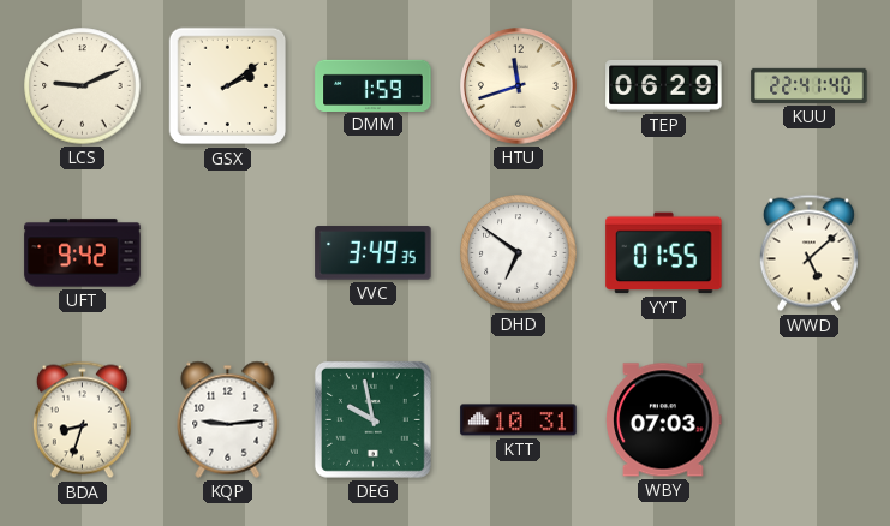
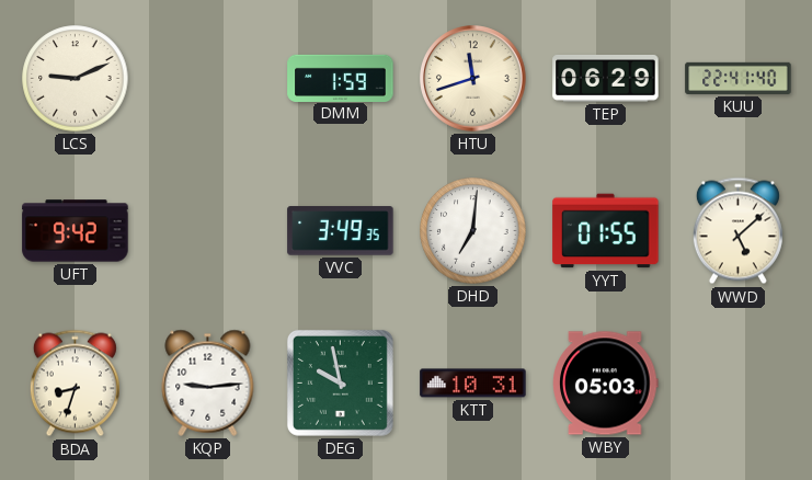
GSX: 2:09 -> none (228, 86)
DHD: 6:51 -> 7:01 (473, 231)
WBY: 07:03 -> 05:03 (606, 384)
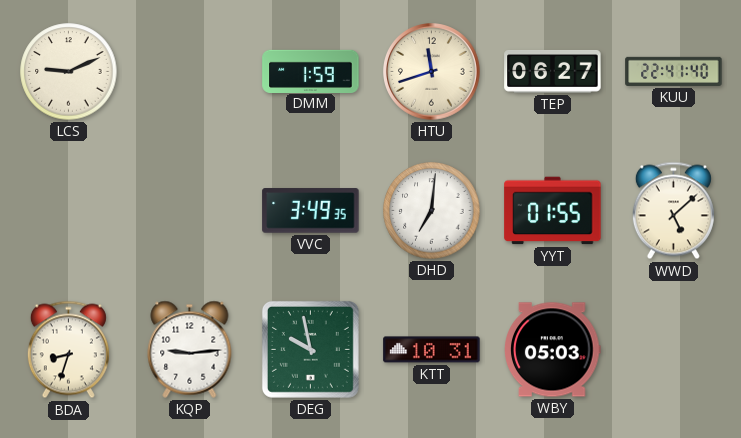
TEP: 06:29 -> 06:27 (553, 71)
UFT: 9:42 -> none (76, 231)
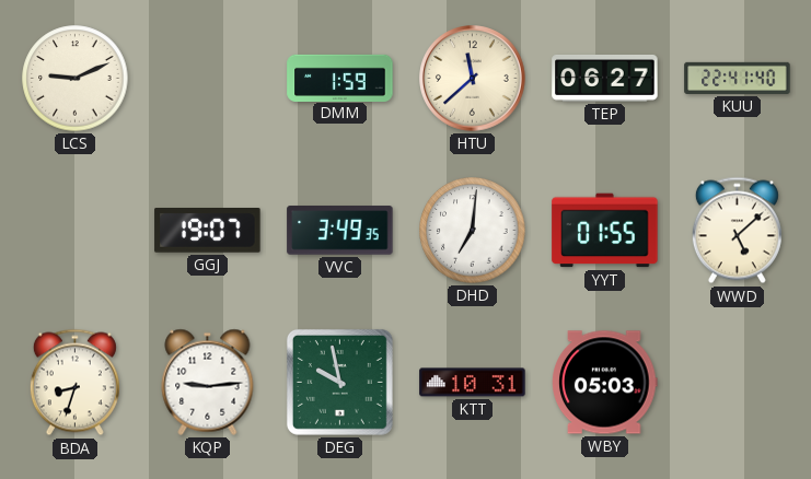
HTU: 11:42 -> 11:38 (473, 79)
GGJ: none -> 19:07 (208, 231)
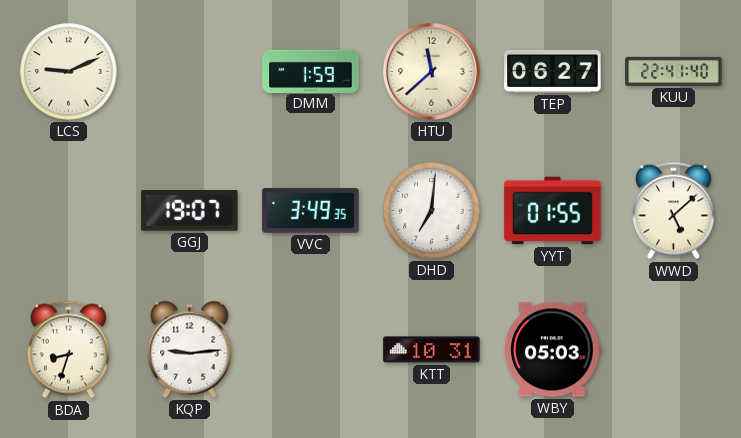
DEG: 9:58 -> none (339, 382)
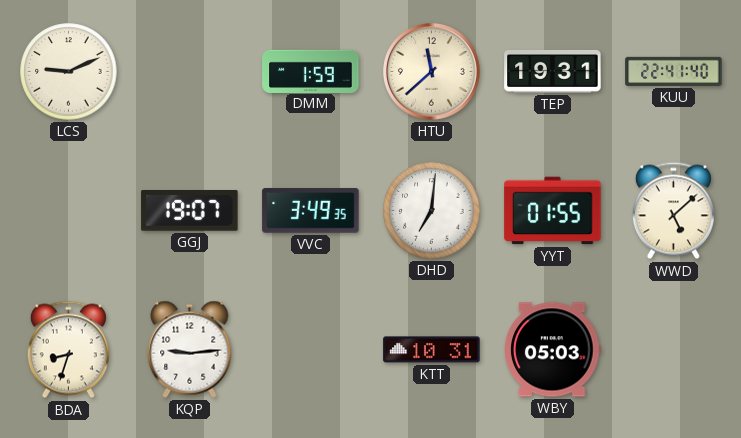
TEP: 06:27 -> 19:31 (553, 71)
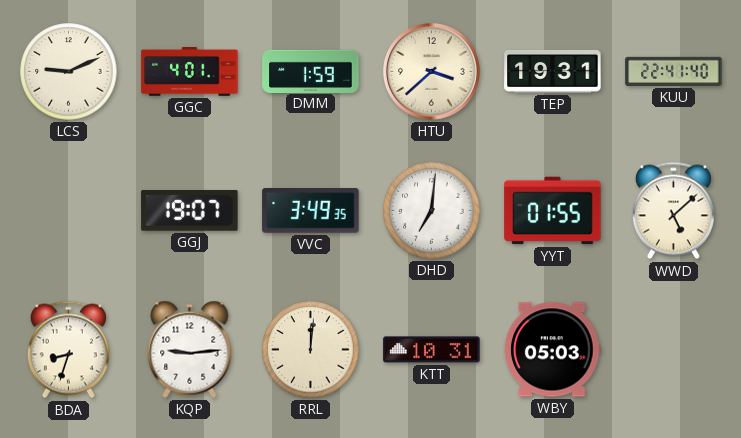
GGC: none -> 4:01 (190, 72)
HTU: 11:38 -> 3:38 (432, 72)
RRL: none -> 12:01 (311, 350)
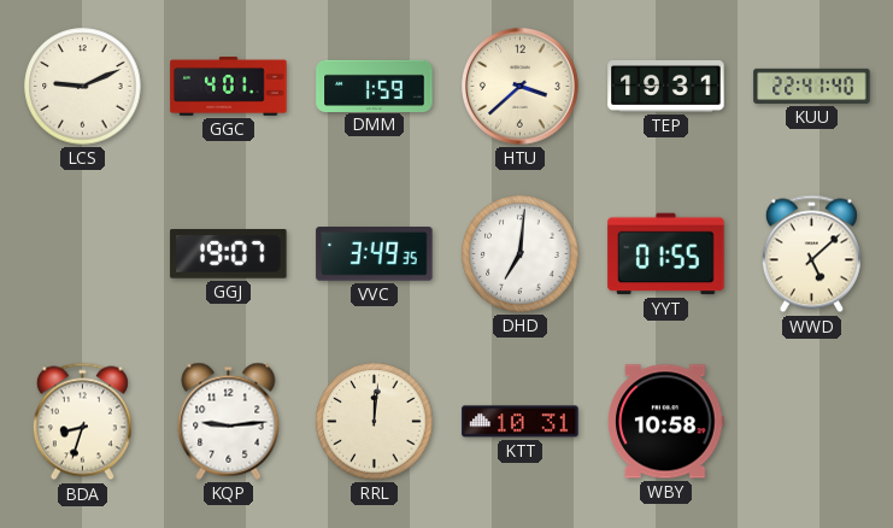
WBY: 05:03 -> 10:58 (666, 422)
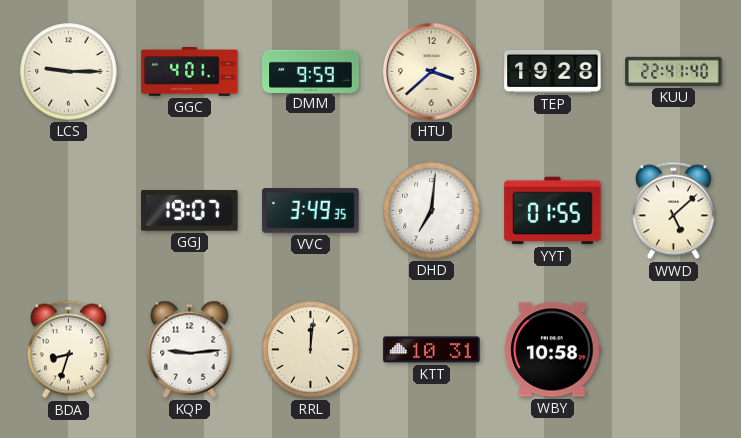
LCS: 9:11 -> 9:15 (69, 72)
DMM: 1:59 -> 9:59 (311, 71)
TEP: 19:31 -> 19:28 (553, 71)
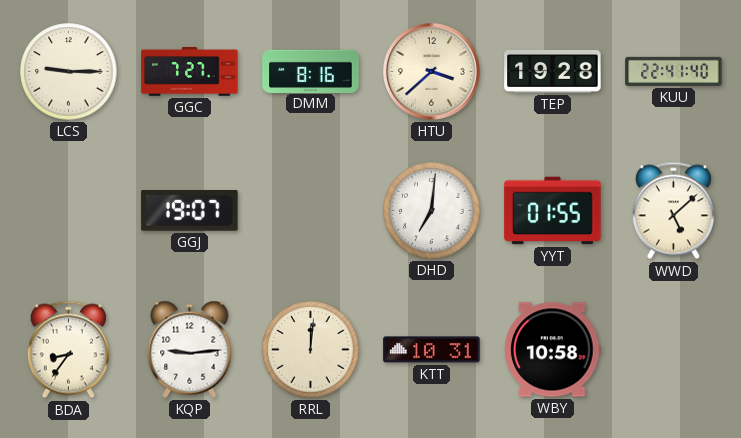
GGC: 4:01 -> 7:27 (190, 72)
DMM: 9:59 -> 8:16 (311, 71)
VVC: 3:49 -> none (311, 211)
BDA: 8:33 -> 8:36 (68, 350)
